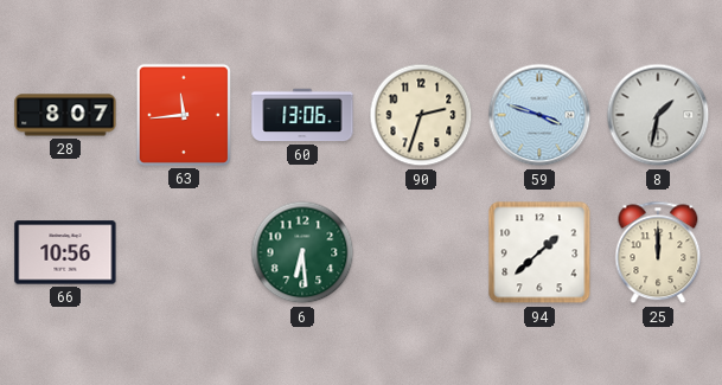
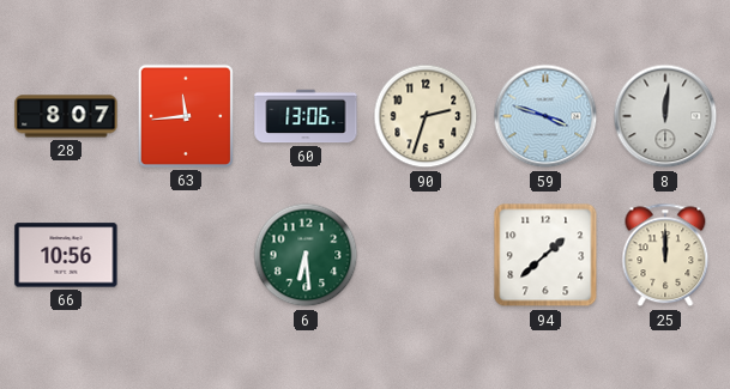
8: 1:32 -> 12:01 (665, 116)
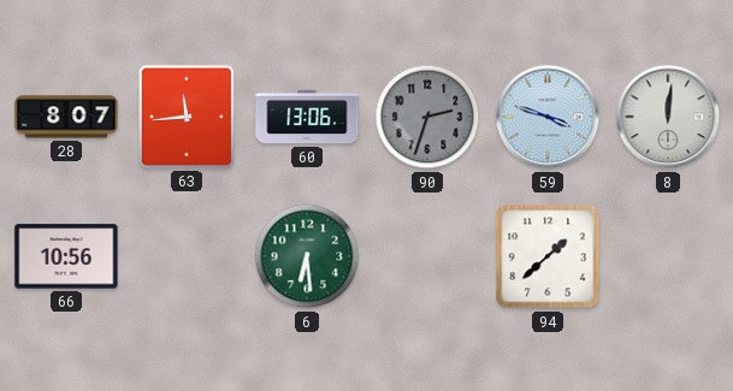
90 dial: cream -> grey (427, 117)
25: 12:00 -> none (665, 255)
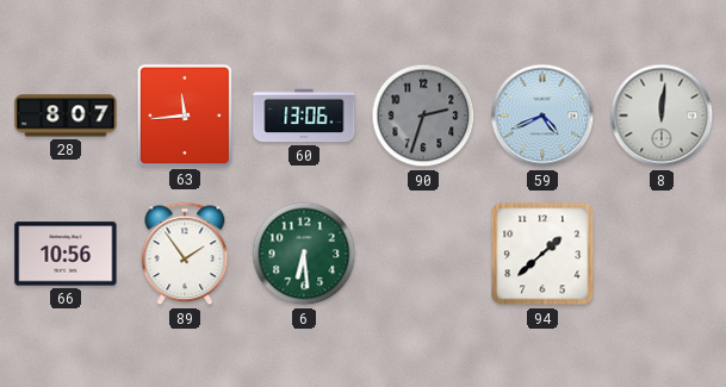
59: 3:48 -> 4:41 (542, 116)
89: none -> 1:54 (185, 254)
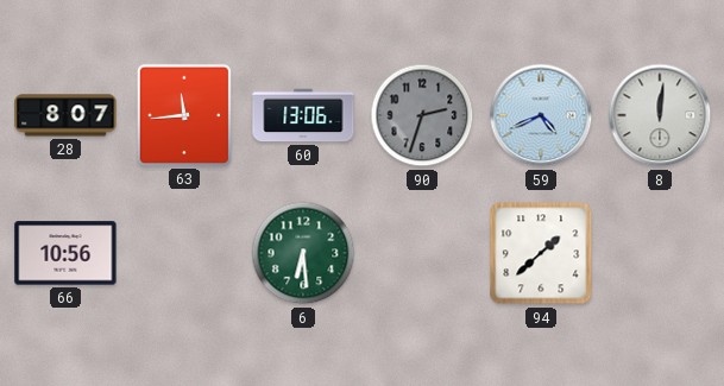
89: 1:54 -> none (185, 254)
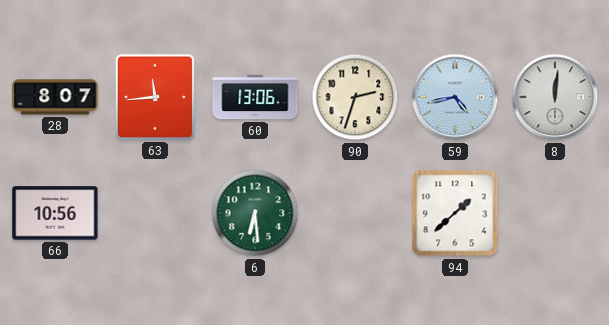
90 dial: grey -> cream (355, 97)
59: 4:41 -> 4:43 (455, 97)
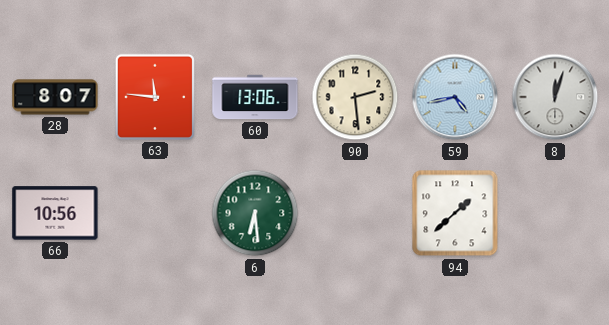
63: 11:44 -> 11:46 (155, 97)
90: 2:33 -> 2:29 (355, 97)
8: 12:01 -> 12:03 (555, 97)
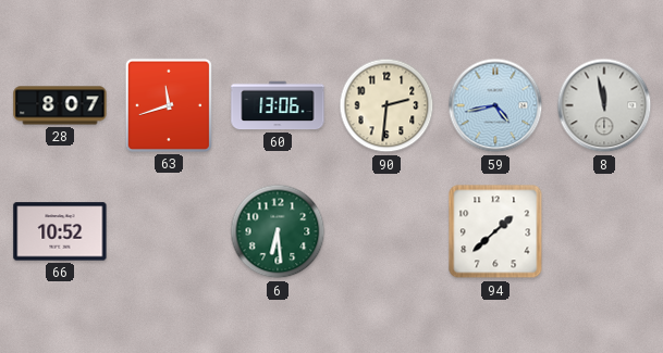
63: 11:46 -> 11:42 (169, 105)
90: 2:29 -> 2:31 (386, 105)
8: 12:03 -> 11:58 (604, 105)
66: 10:56 -> 10:52 (60, 231)
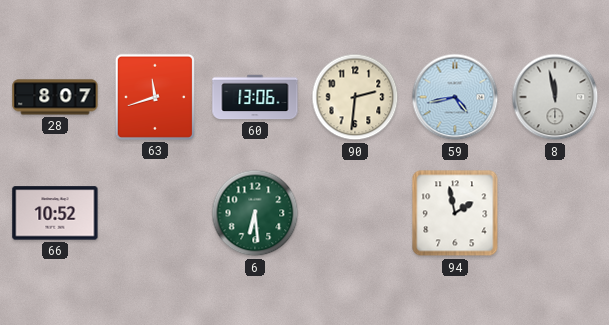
94: 1:38 -> 1:58 (455, 213)
